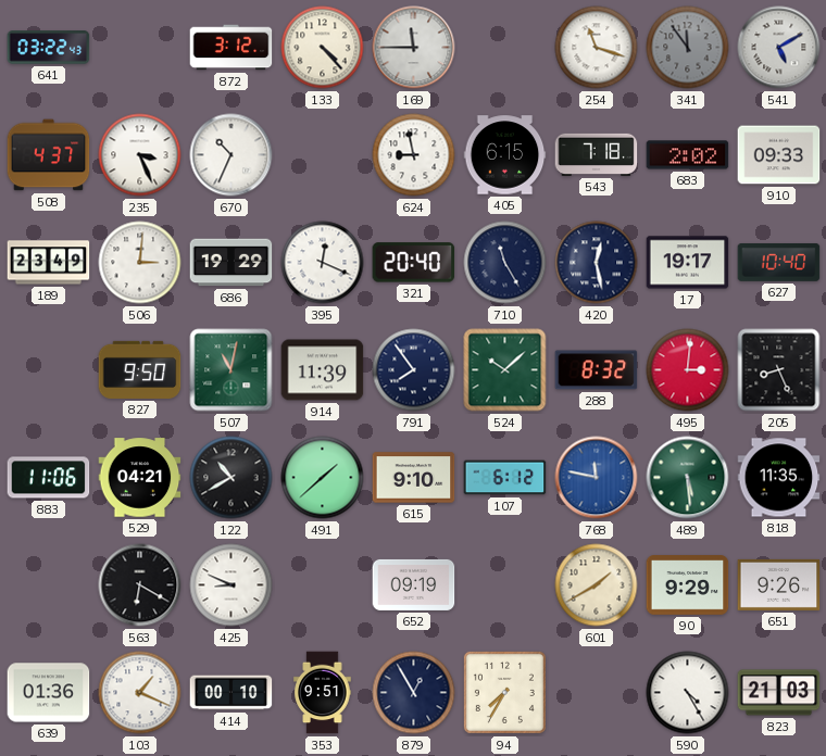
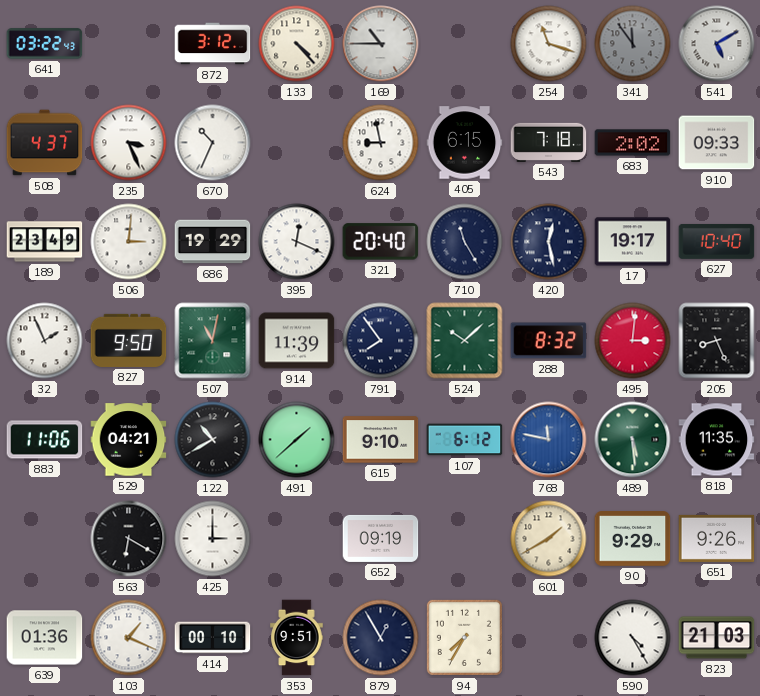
169: 11:45 -> 10:45 (381, 44)
32: none -> 1:56 (45, 341)
425: 8:49 -> 3:00 (213, 539)
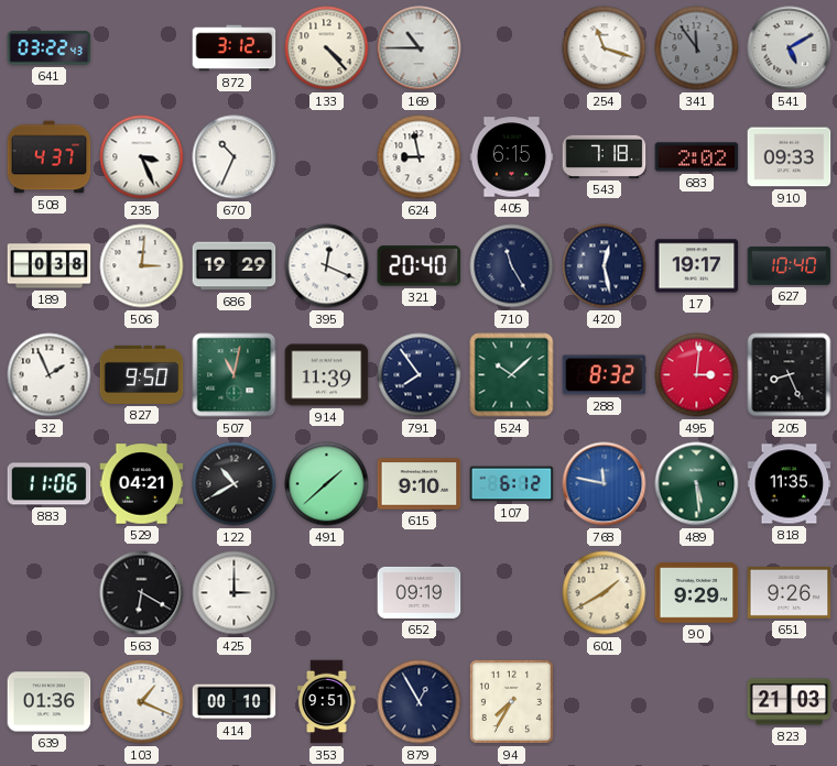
189: 23:49 -> 0:38 (50, 266)
590: 4:25 -> none (633, 638)
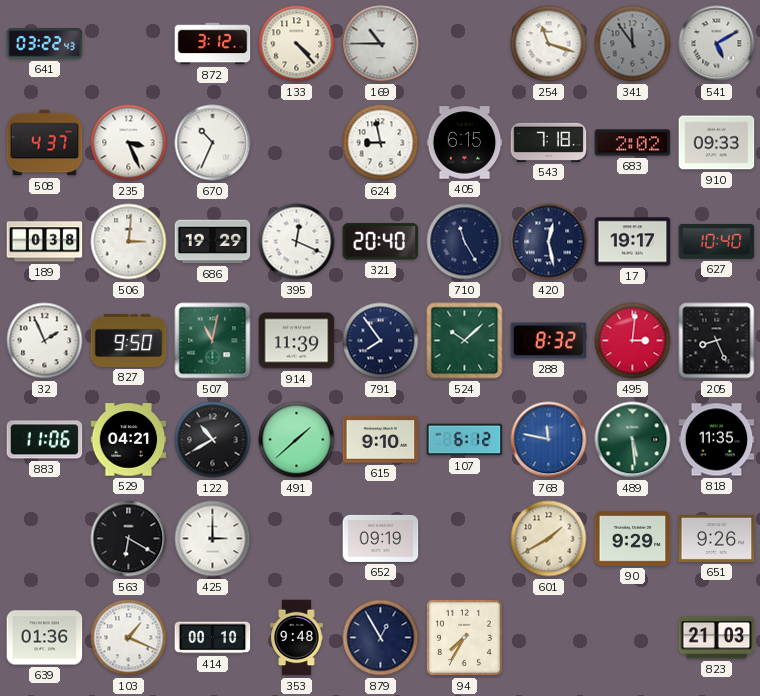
353: 9:51 -> 9:48 (297, 638)
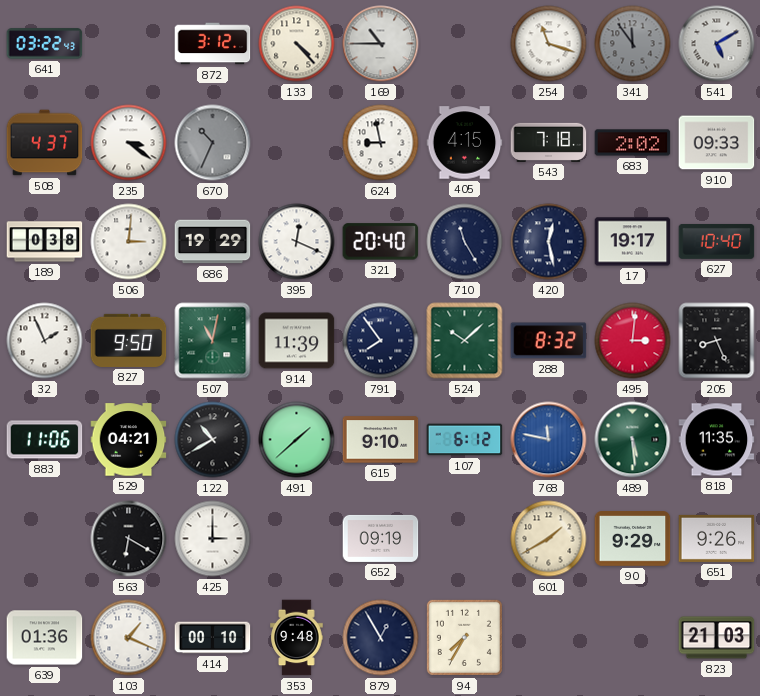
235: 3:26 -> 3:21 (129, 143)
670 dial: white -> grey (213, 143)
405: 6:15 -> 4:15 (465, 143)
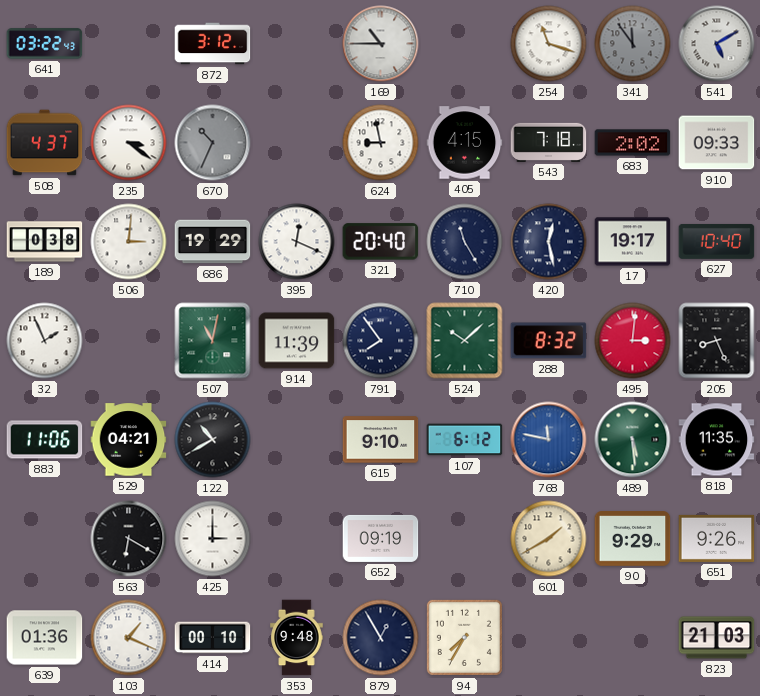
133: 4:23 -> none (297, 44)
827: 9:50 -> none (129, 340)
491: 1:38 -> none (297, 440)
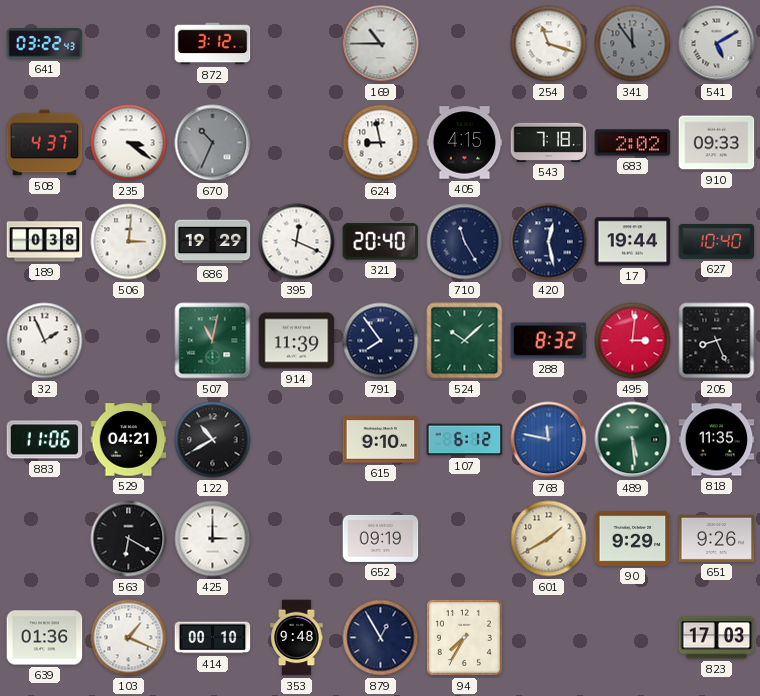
17: 19:17 -> 19:44 (633, 242)
823: 21:03 -> 17:03 (717, 638)
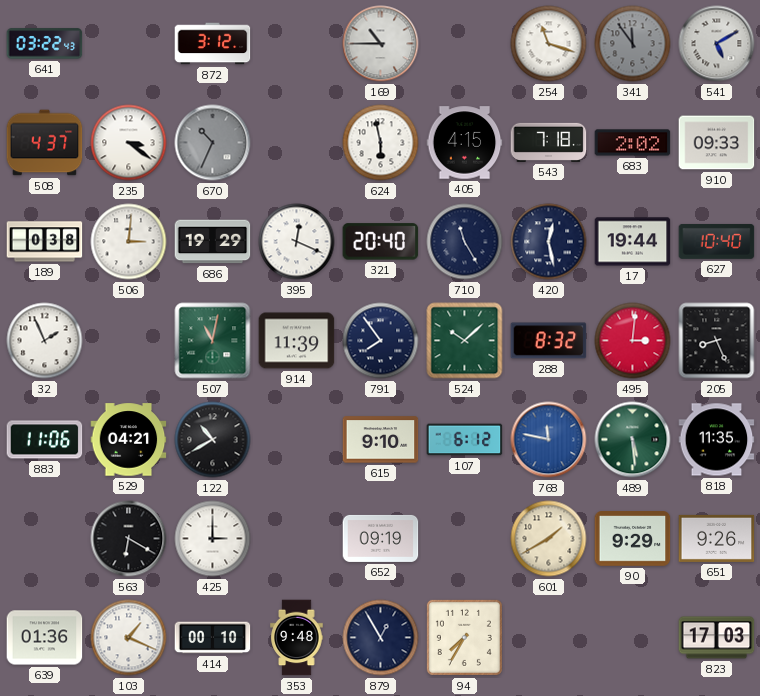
624: 8:58 -> 5:58 (381, 143)
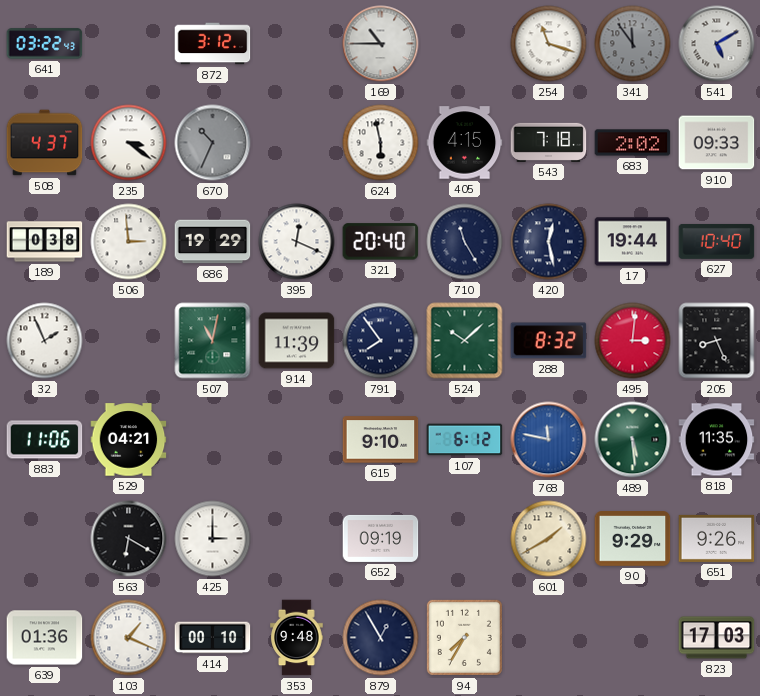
506: 3:01 -> 2:59 (129, 242)
122: 10:40 -> none (213, 440)
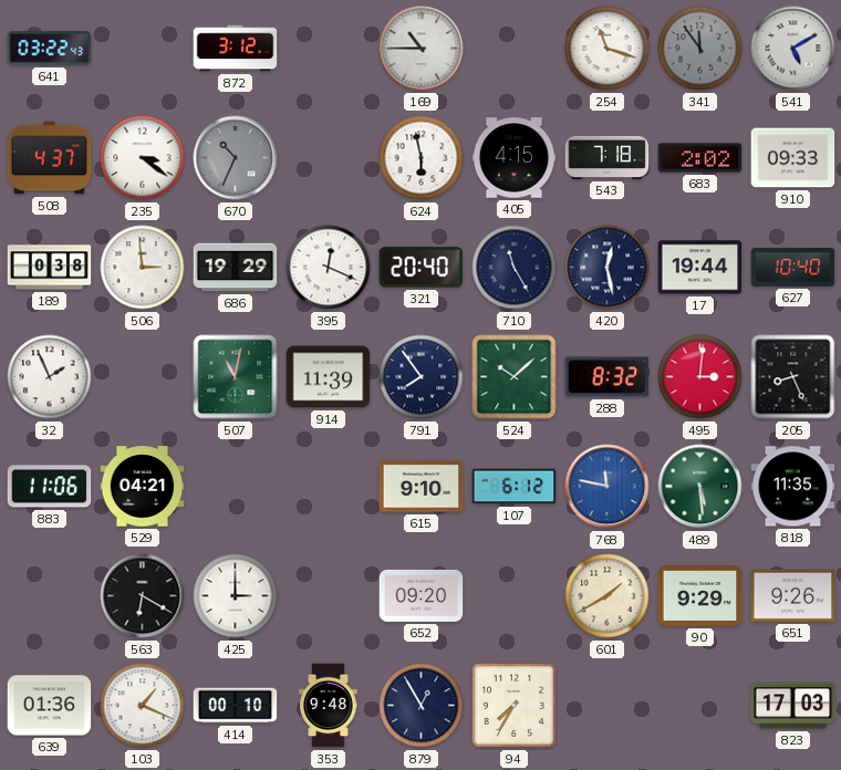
652: 09:19 -> 09:20 (422, 595)
